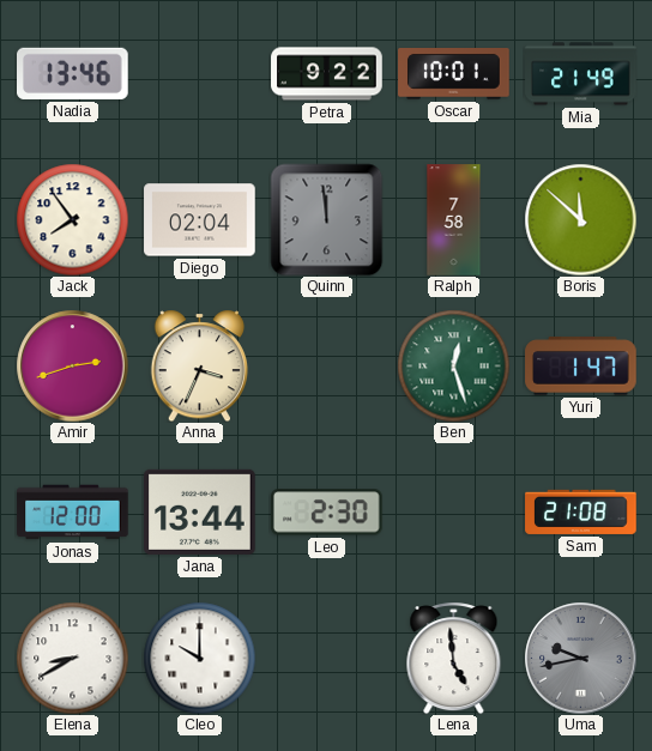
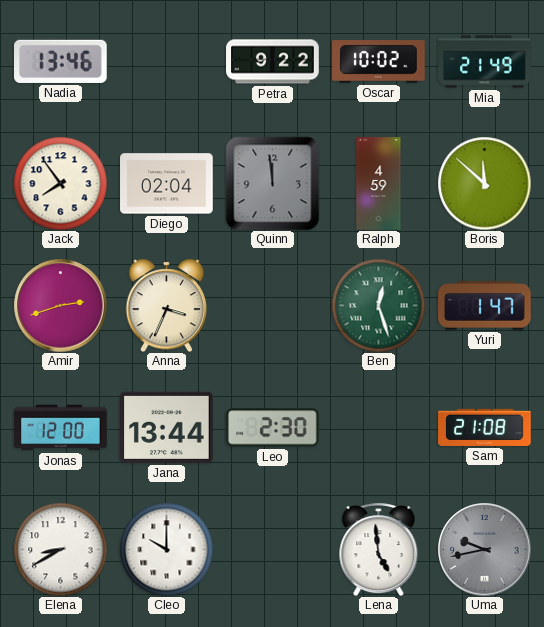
Oscar: 10:01 -> 10:02 (379, 62)
Ralph: 7:58 -> 4:59 (379, 184)
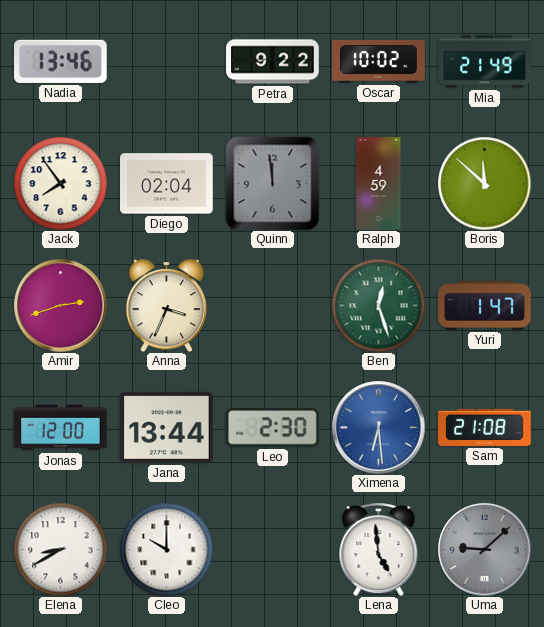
Ximena: none -> 6:29 (378, 427)
Uma: 9:43 -> 9:08 (484, 549)
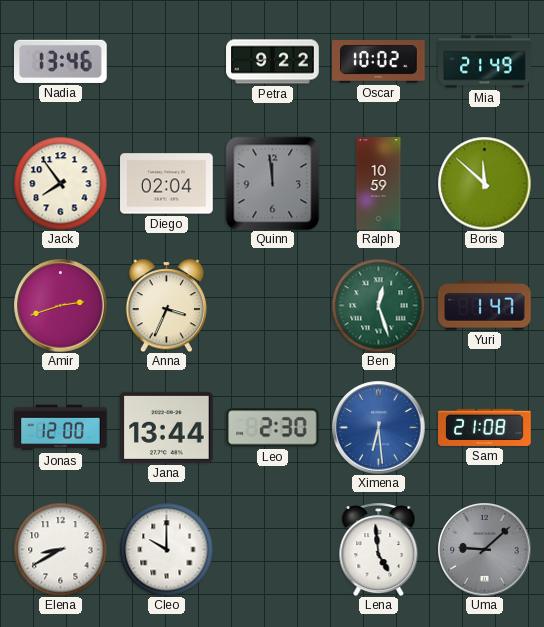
Ralph: 4:59 -> 10:59 (379, 184)
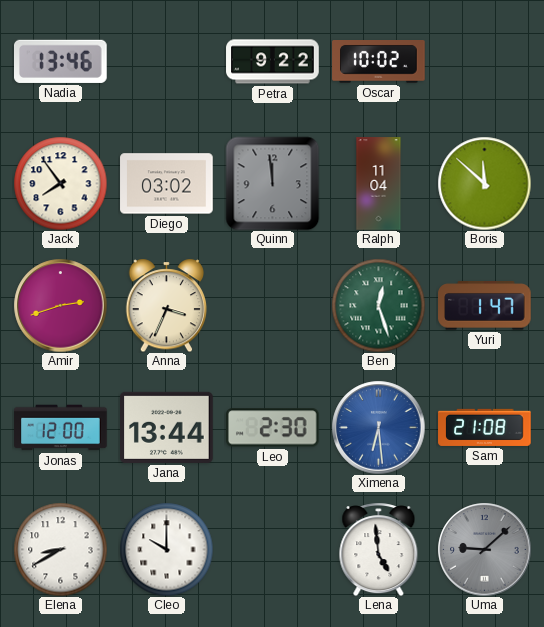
Mia: 21:49 -> none (485, 62)
Diego: 02:04 -> 03:02 (167, 184)
Ralph: 10:59 -> 11:04 (379, 184)
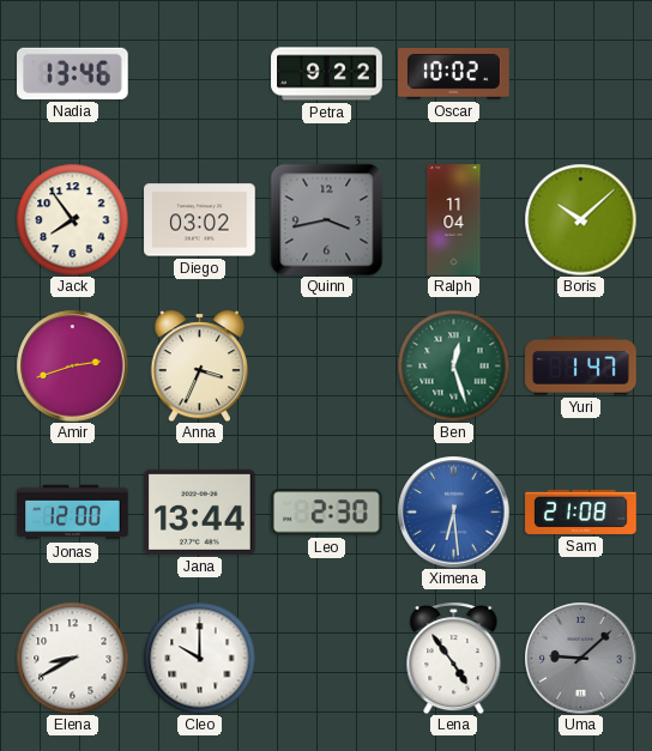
Quinn: 11:59 -> 3:43 (326, 219)
Boris: 11:52 -> 10:08 (580, 219)
Lena: 4:59 -> 4:54 (454, 658)
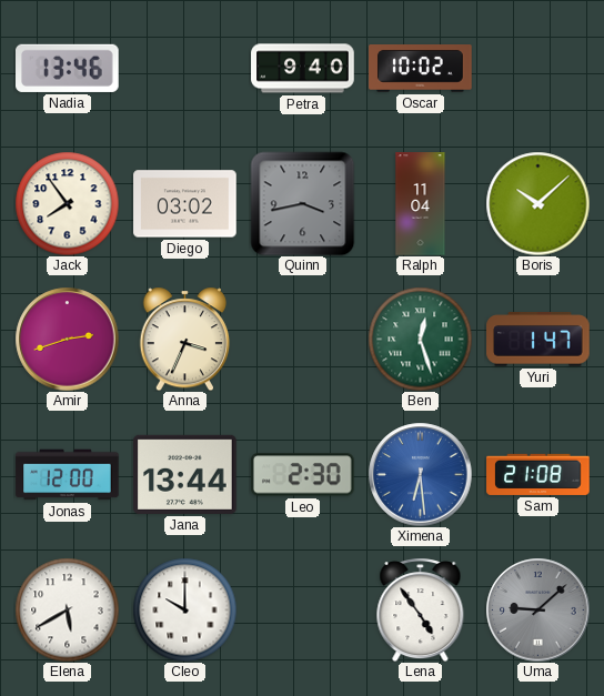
Petra: 9:22 -> 9:40 (303, 69)
Elena: 8:40 -> 5:40 (67, 609)
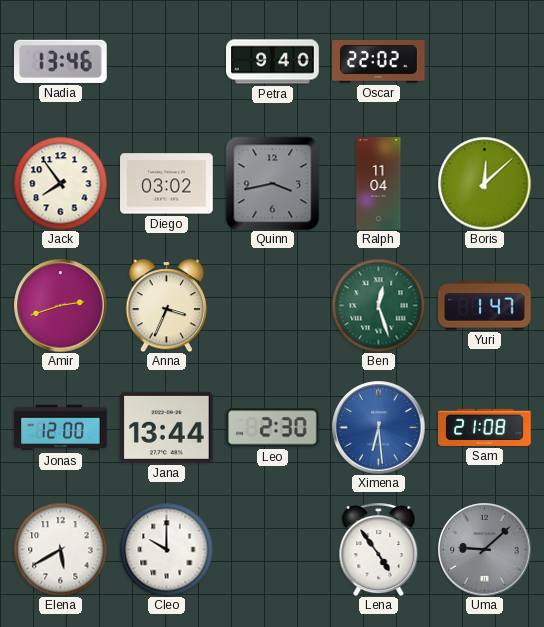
Oscar: 10:02 -> 22:02 (379, 62)
Boris: 10:08 -> 12:08 (484, 183)
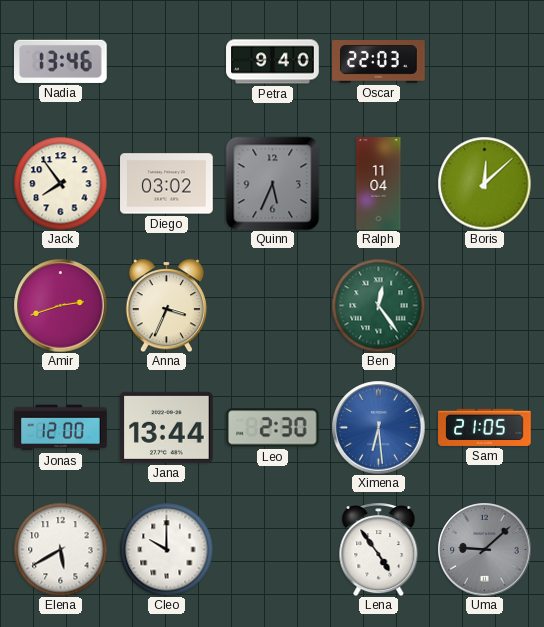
Oscar: 22:02 -> 22:03 (379, 62)
Quinn: 3:43 -> 5:34 (272, 183)
Ben: 12:27 -> 12:24 (378, 305)
Yuri: 1:47 -> none (485, 306)
Sam: 21:08 -> 21:05 (485, 427)
